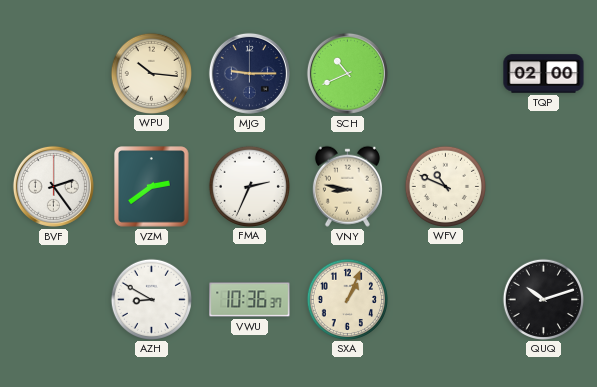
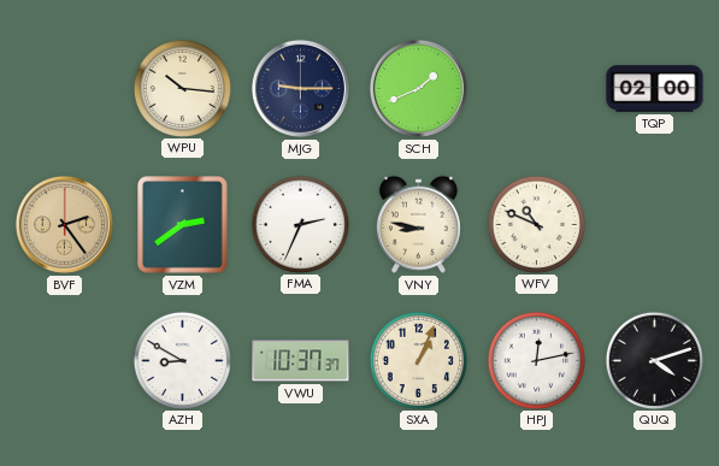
SCH: 10:41 -> 1:41 (418, 88)
BVF dial: white -> champagne (64, 224)
VWU: 10:36 -> 10:37 (301, 361)
HPJ: none -> 12:13 (536, 360)
QUQ: 10:12 -> 4:12 (654, 360)
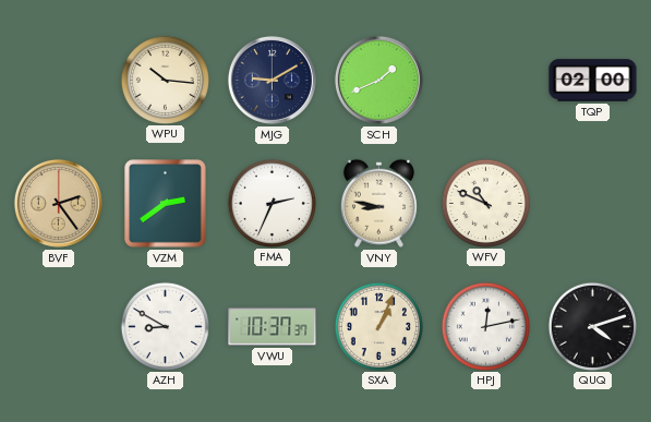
MJG: 9:15 -> 9:10 (272, 80)
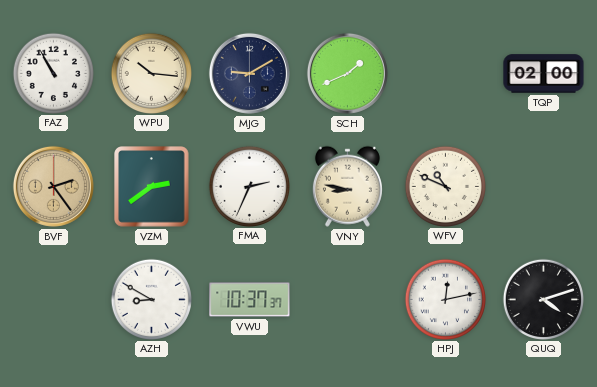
FAZ: none -> 10:55 (53, 73)
SXA: 1:04 -> none (378, 326)
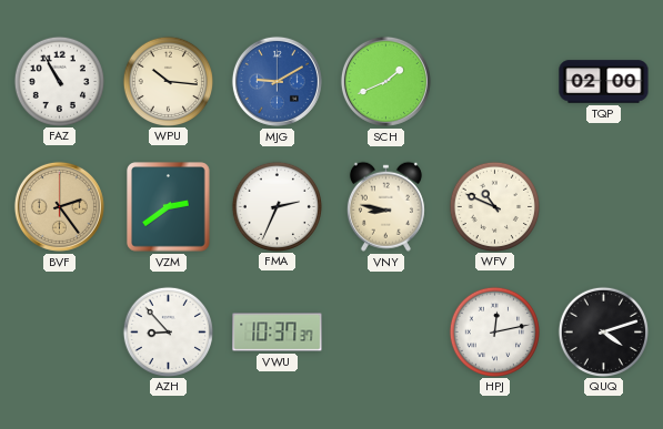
MJG dial: navy -> blue (277, 81)
AZH: 8:50 -> 8:53 (168, 331)
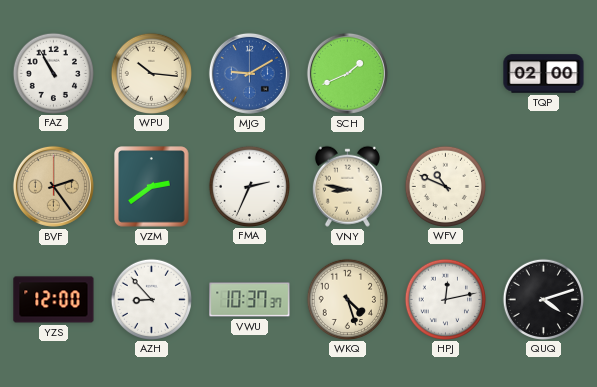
YZS: none -> 12:00 (54, 300)
WKQ: none -> 4:27 (347, 299)
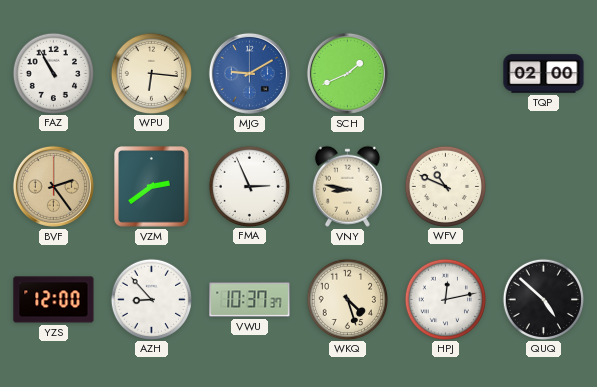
WPU: 10:16 -> 6:16 (151, 73)
FMA: 2:34 -> 2:56 (249, 186)
QUQ: 4:12 -> 4:52 (543, 299)
